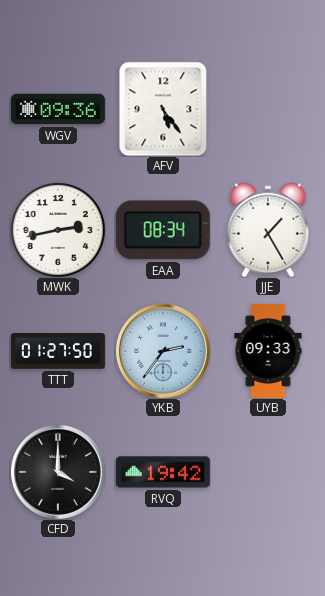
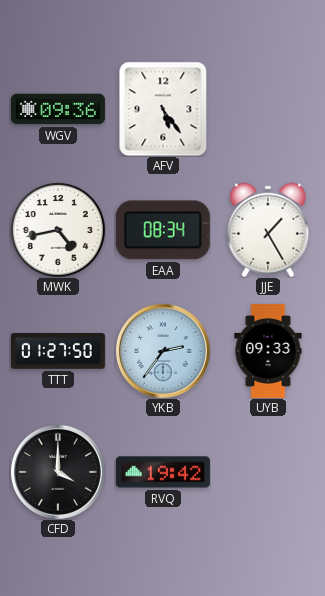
MWK: 2:43 -> 4:43 (58, 230)
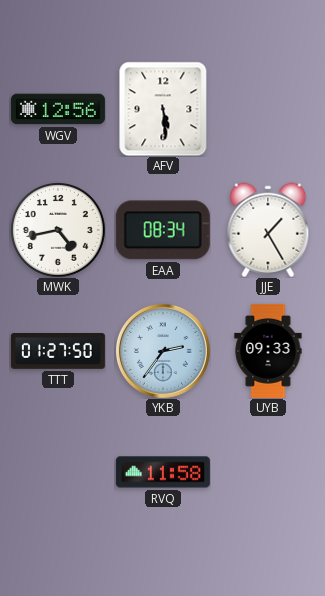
WGV: 09:36 -> 12:56 (58, 109)
AFV: 5:24 -> 5:29 (163, 109)
CFD: 4:00 -> none (58, 472)
RVQ: 19:42 -> 11:58 (163, 472)
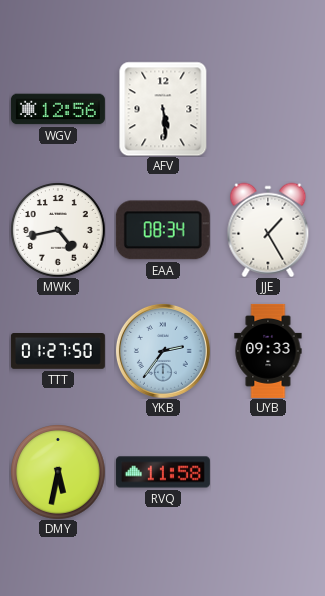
DMY: none -> 5:32 (58, 472)
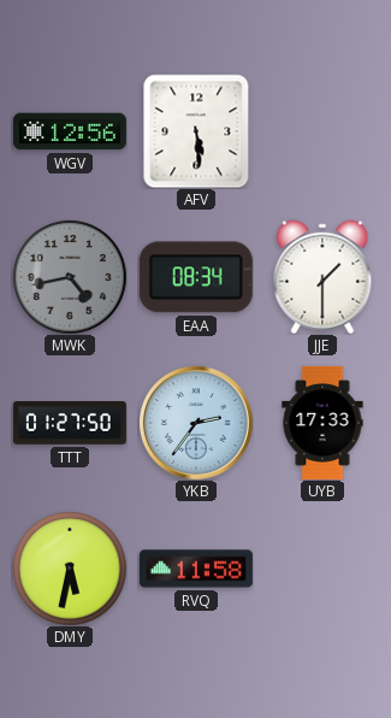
MWK dial: white -> grey (70, 277)
JJE: 1:25 -> 1:30 (322, 277)
UYB: 09:33 -> 17:33 (322, 423)
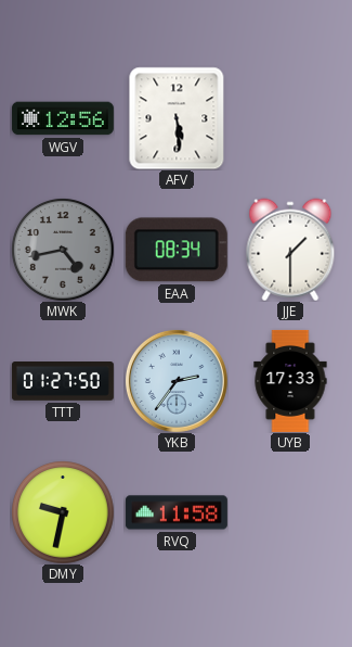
DMY: 5:32 -> 9:32 (63, 512)
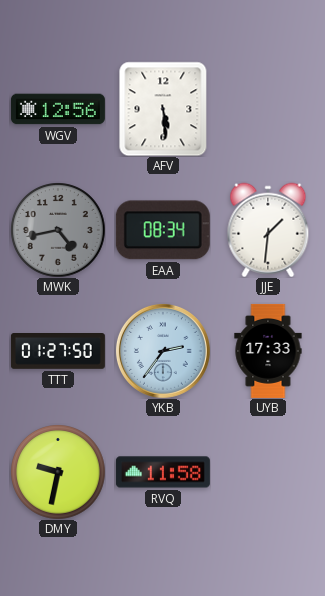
JJE: 1:30 -> 1:31 (268, 230)
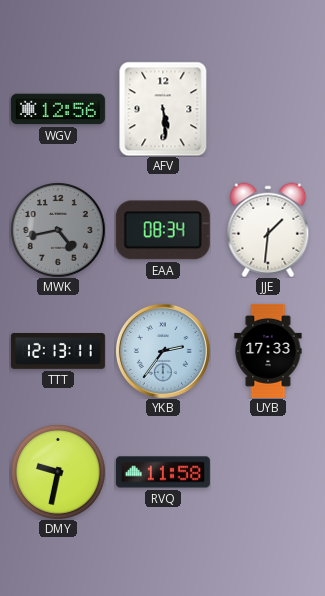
TTT: 01:27 -> 12:13 (58, 352)
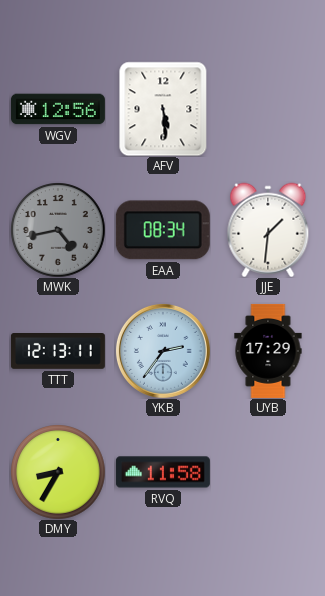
UYB: 17:33 -> 17:29 (268, 351)
DMY: 9:32 -> 8:35 (58, 472)
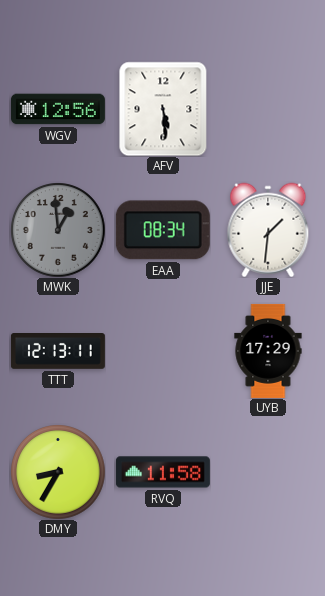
MWK: 4:43 -> 12:59 (58, 230)
YKB: 2:36 -> none (163, 351)
